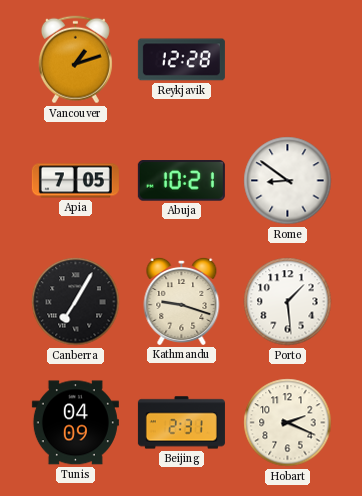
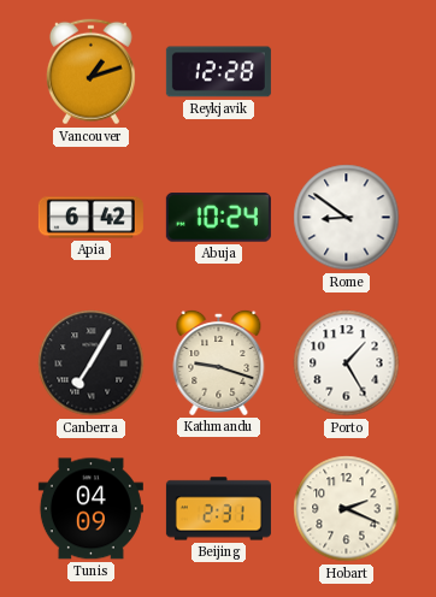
Apia: 7:05 -> 6:42 (90, 218)
Abuja: 10:21 -> 10:24 (218, 218)
Porto: 1:29 -> 1:25 (347, 363)
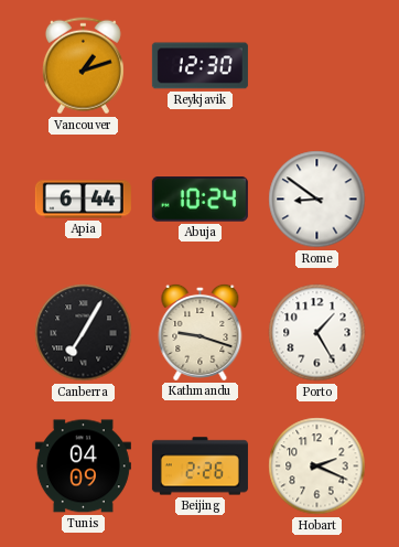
Reykjavik: 12:28 -> 12:30 (199, 66)
Apia: 6:42 -> 6:44 (83, 200)
Beijing: 2:31 -> 2:26 (199, 466)
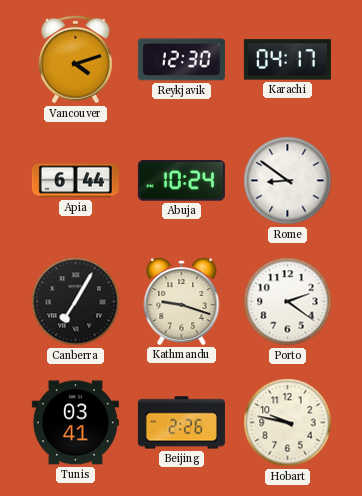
Vancouver: 1:12 -> 4:12 (75, 60)
Karachi: none -> 04:17 (287, 60)
Porto: 1:25 -> 2:21 (288, 302)
Tunis: 04:09 -> 03:41 (75, 423)
Hobart: 2:19 -> 9:47 (288, 423)
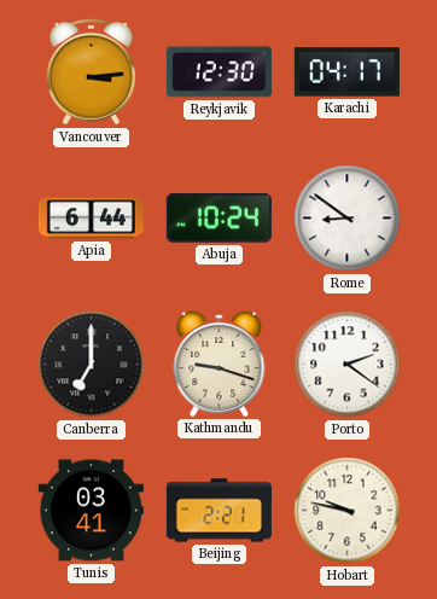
Vancouver: 4:12 -> 3:14 (91, 72)
Canberra: 7:05 -> 7:00 (92, 365)
Beijing: 2:26 -> 2:21 (218, 511)
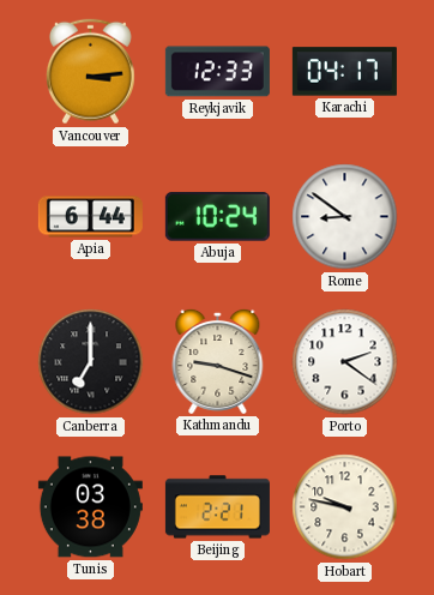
Reykjavik: 12:30 -> 12:33 (217, 72)
Tunis: 03:41 -> 03:38 (90, 507)
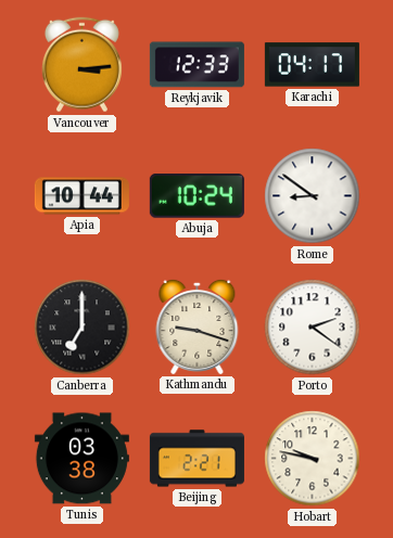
Apia: 6:44 -> 10:44 (81, 196)
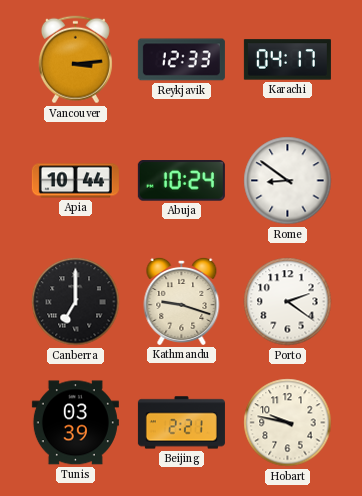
Tunis: 03:38 -> 03:39 (75, 423)
